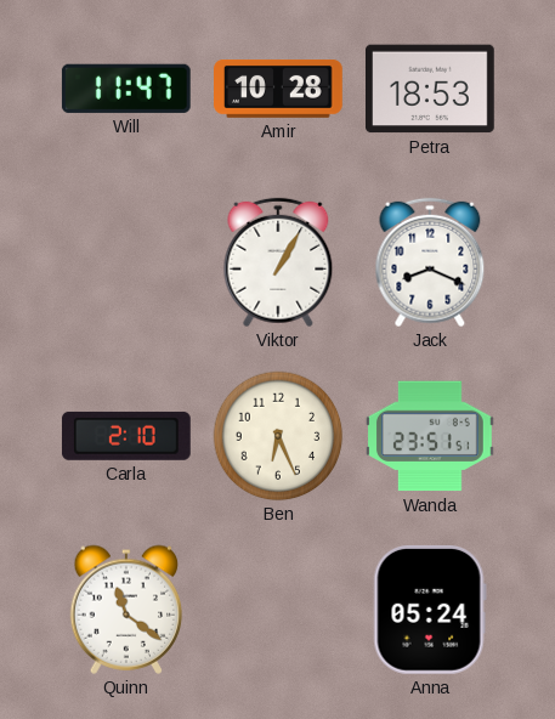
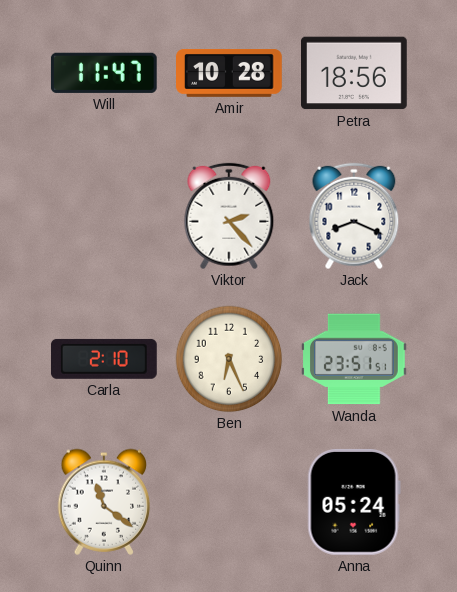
Petra: 18:53 -> 18:56 (355, 73)
Viktor: 1:05 -> 2:23 (229, 216)
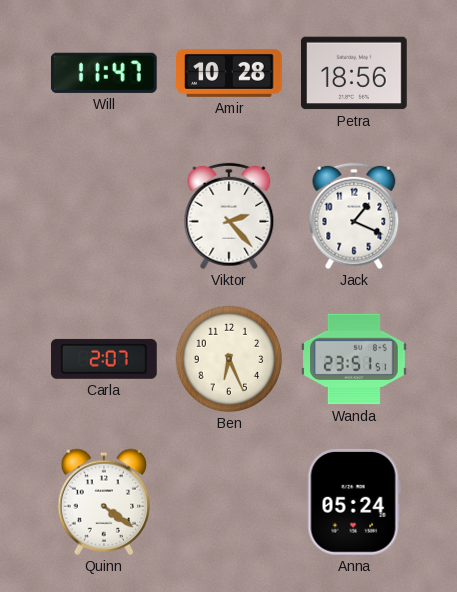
Jack: 8:19 -> 1:19 (354, 216)
Carla: 2:10 -> 2:07 (104, 359)
Quinn: 11:21 -> 4:21 (104, 502)
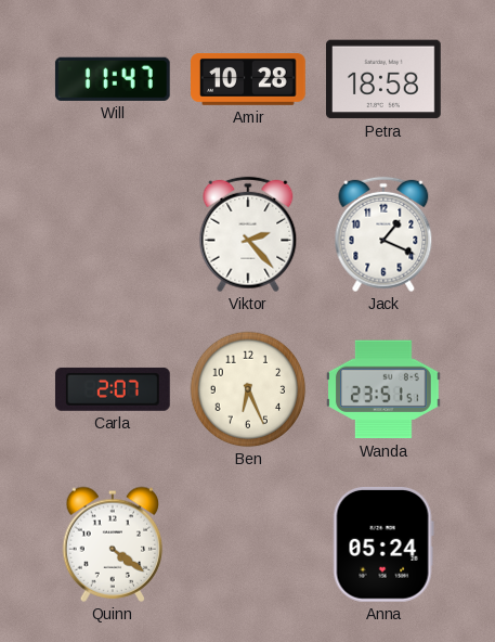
Petra: 18:56 -> 18:58 (385, 79)
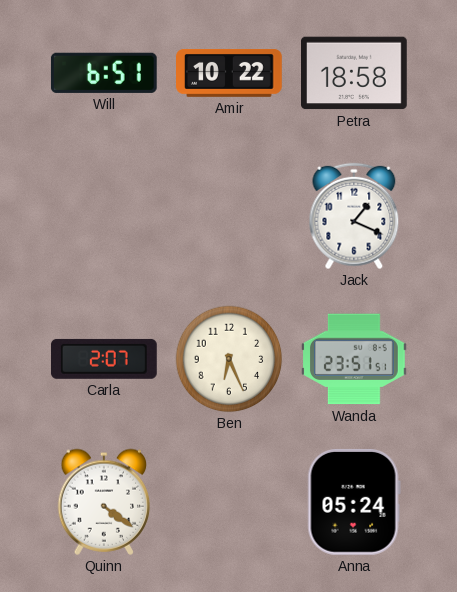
Will: 11:47 -> 6:51 (104, 73)
Amir: 10:28 -> 10:22 (229, 74)
Viktor: 2:23 -> none (248, 234)
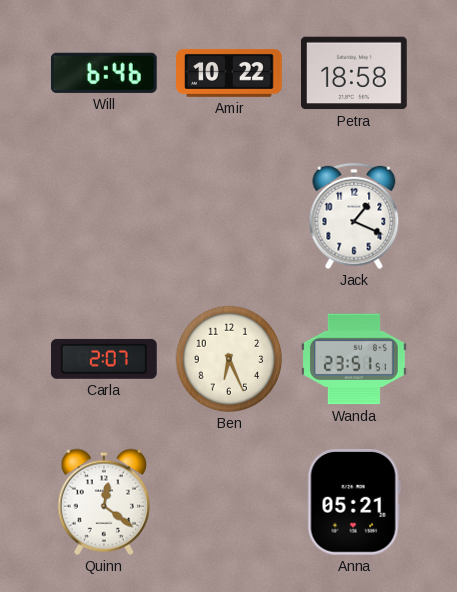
Will: 6:51 -> 6:46 (104, 73)
Quinn: 4:21 -> 12:21 (104, 502)
Anna: 05:24 -> 05:21 (354, 502)
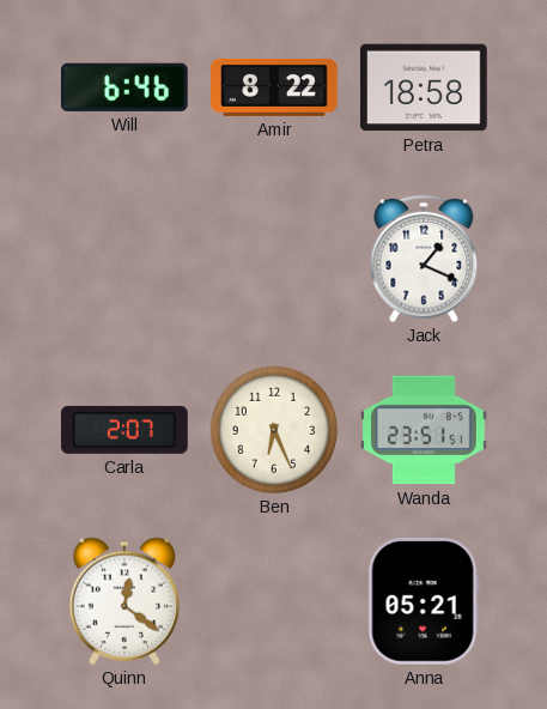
Amir: 10:22 -> 8:22 (274, 89)
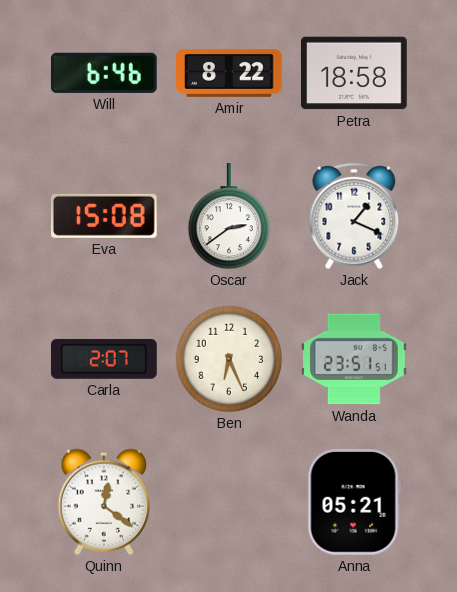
Eva: none -> 15:08 (104, 216)
Oscar: none -> 2:39 (229, 217)
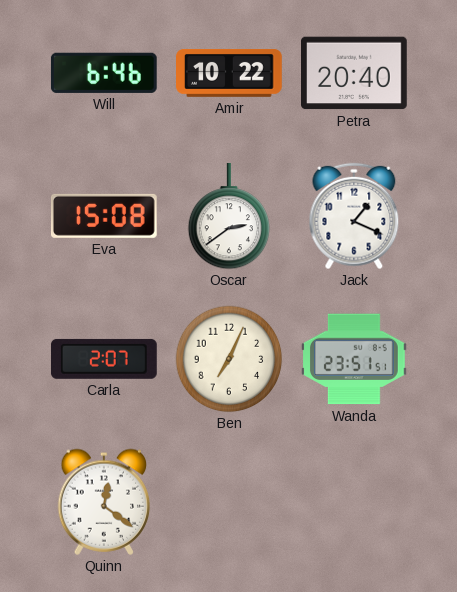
Amir: 8:22 -> 10:22 (229, 74)
Petra: 18:58 -> 20:40 (355, 73)
Ben: 6:26 -> 7:04 (229, 359)
Anna: 05:21 -> none (354, 502)
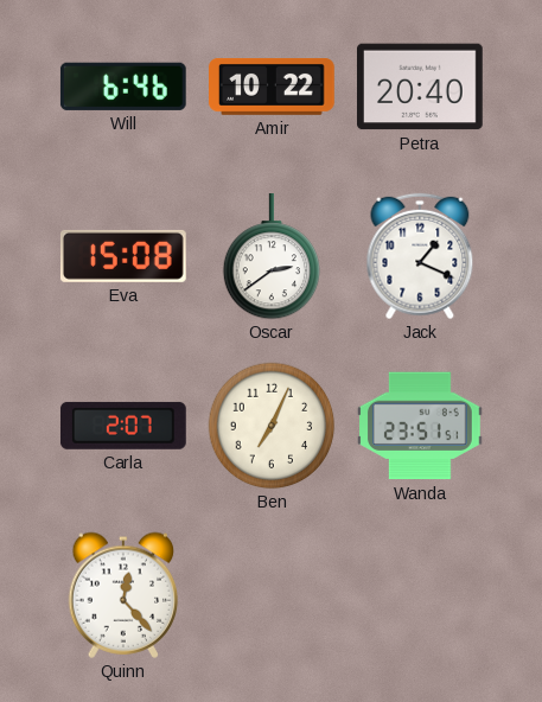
Quinn: 12:21 -> 12:23 (123, 595)
